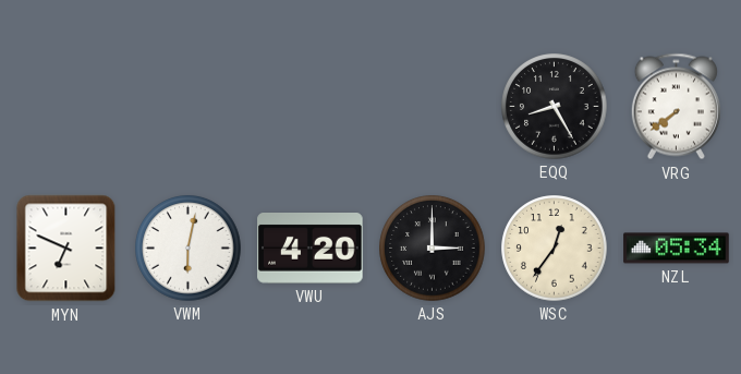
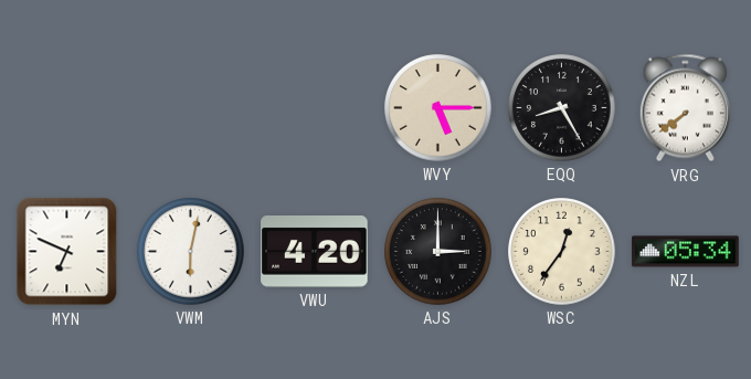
WVY: none -> 5:15 (438, 108)
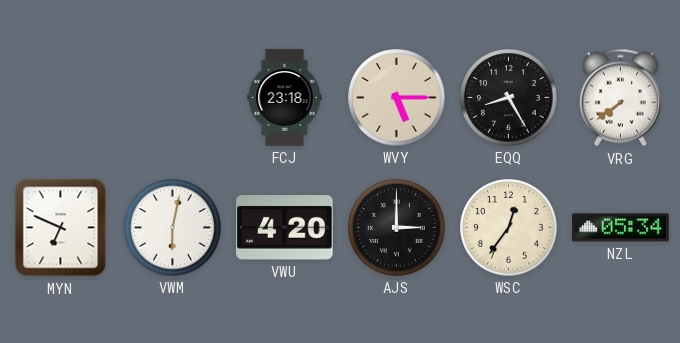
FCJ: none -> 23:18 (285, 98)
